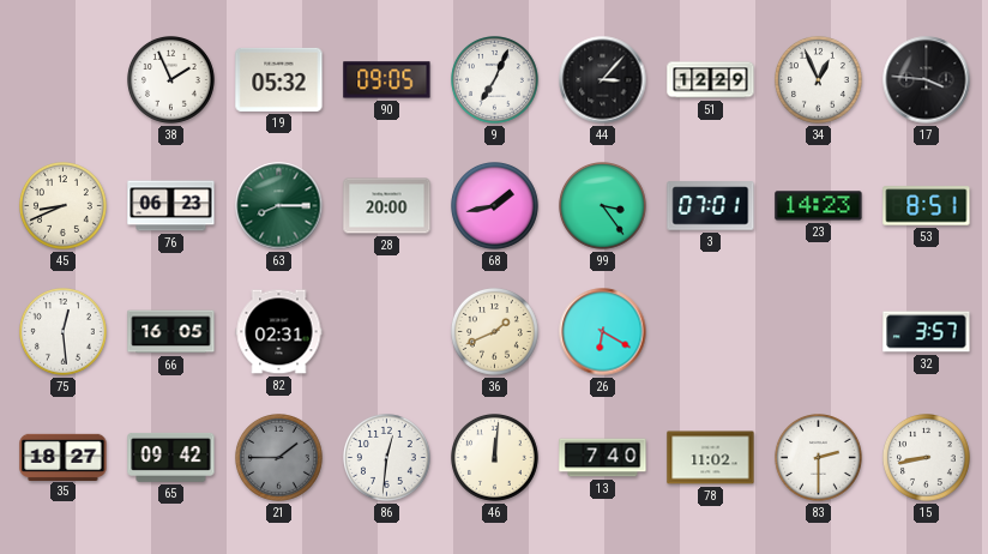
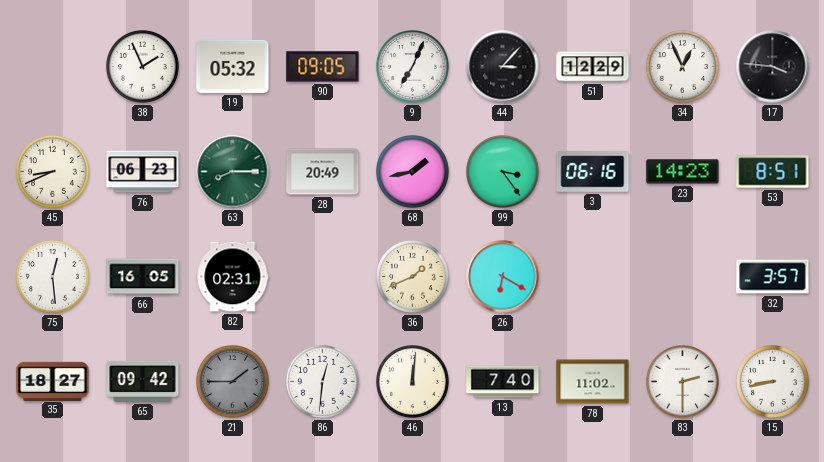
28: 20:00 -> 20:49 (323, 172)
3: 07:01 -> 06:16 (593, 172)
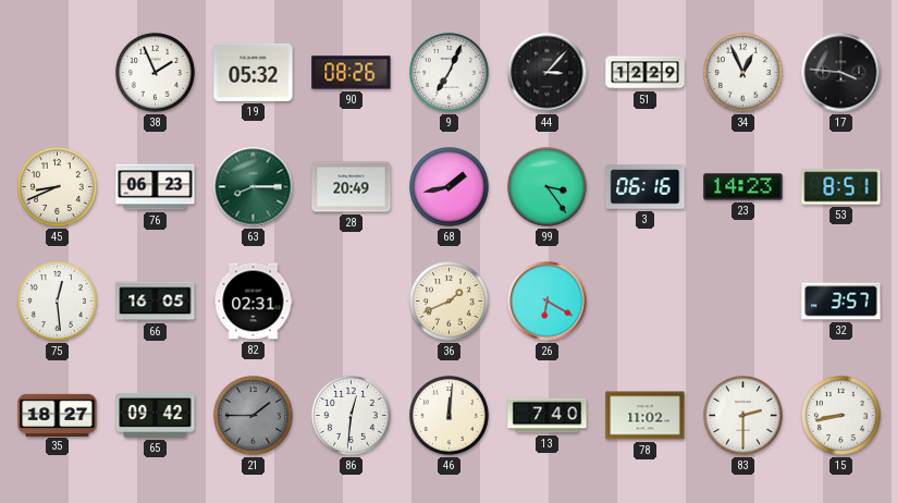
90: 09:05 -> 08:26 (352, 73)
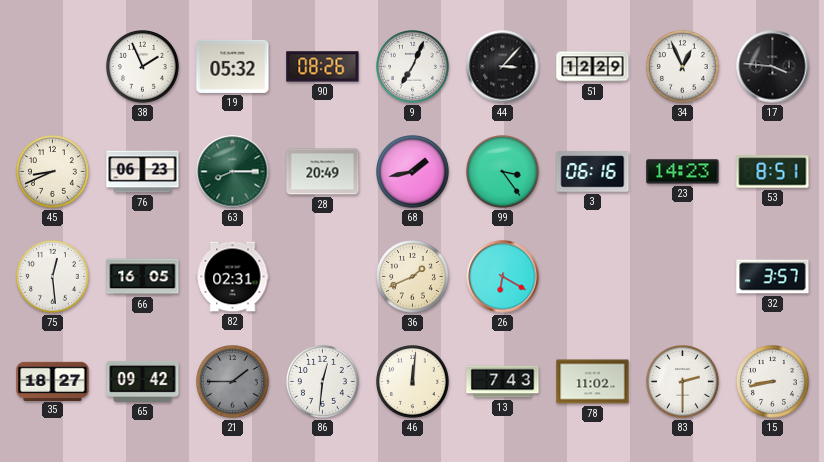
13: 7:40 -> 7:43 (503, 382)
